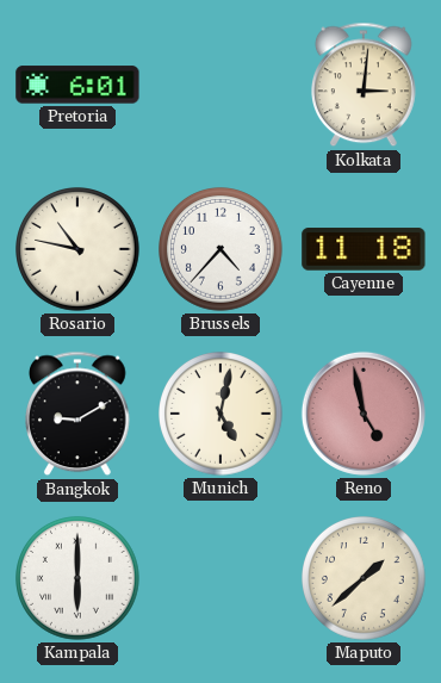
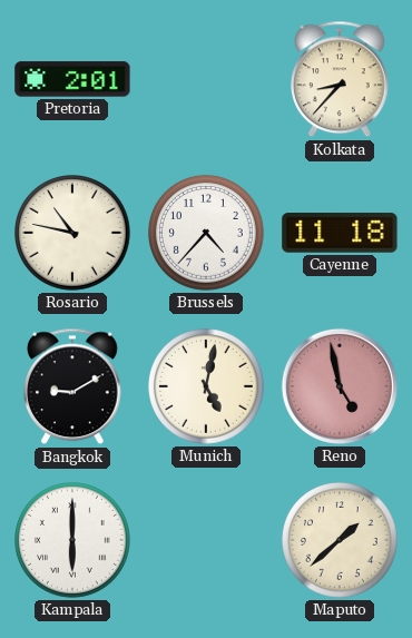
Pretoria: 6:01 -> 2:01 (72, 79)
Kolkata: 3:01 -> 8:37 (341, 79)
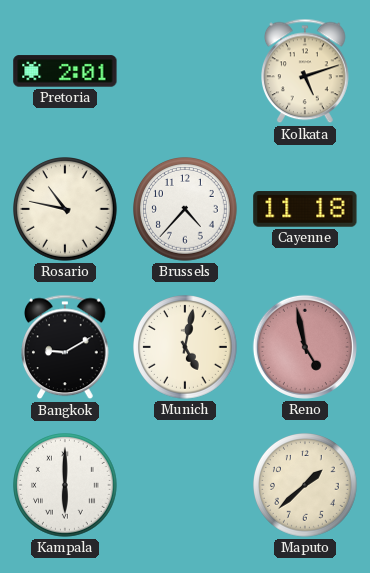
Kolkata: 8:37 -> 5:12 (306, 71)
